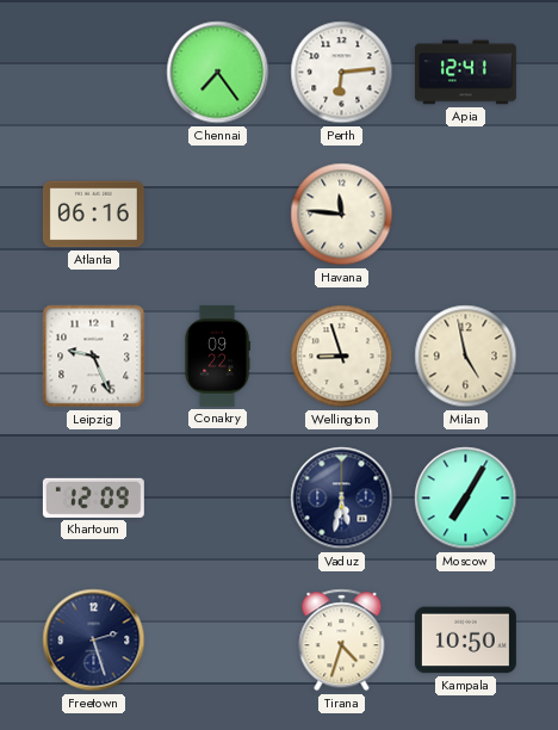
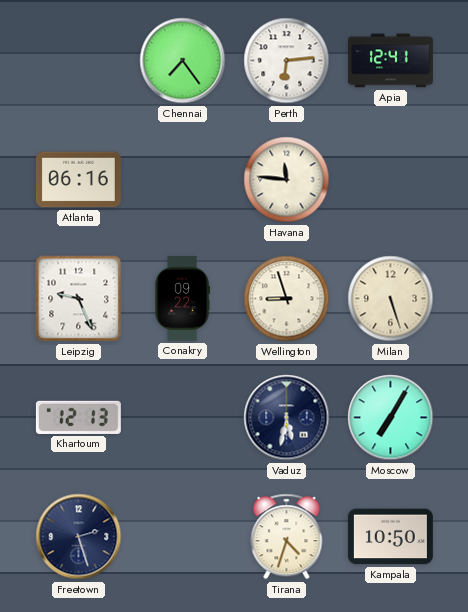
Milan: 4:58 -> 5:27 (391, 299)
Khartoum: 12:09 -> 12:13 (78, 417)
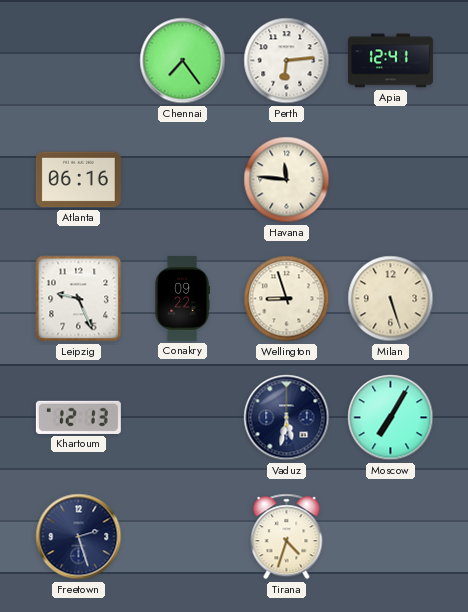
Kampala: 10:50 -> none (390, 537)
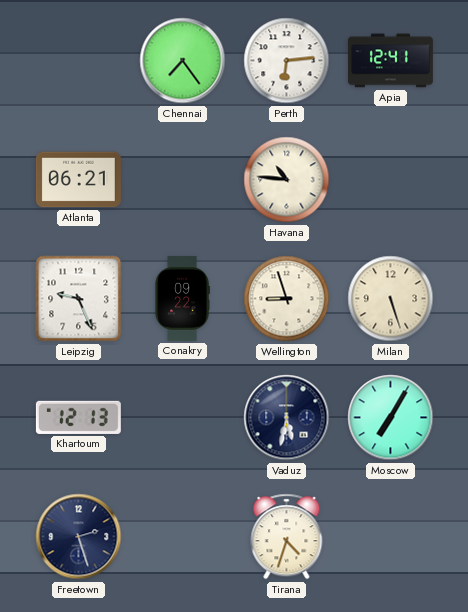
Atlanta: 06:16 -> 06:21 (78, 180)
Havana: 11:46 -> 10:46 (287, 180)
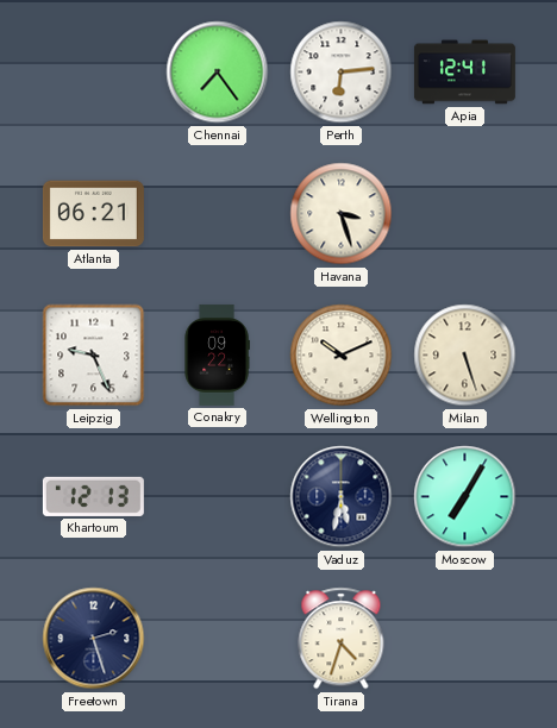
Havana: 10:46 -> 3:27 (342, 214)
Wellington: 8:57 -> 10:11 (342, 356)
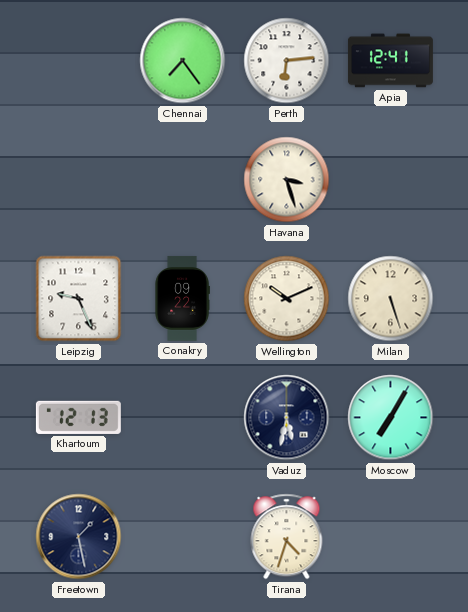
Atlanta: 06:21 -> none (93, 214)
Freetown: 2:27 -> 1:28 (79, 537)
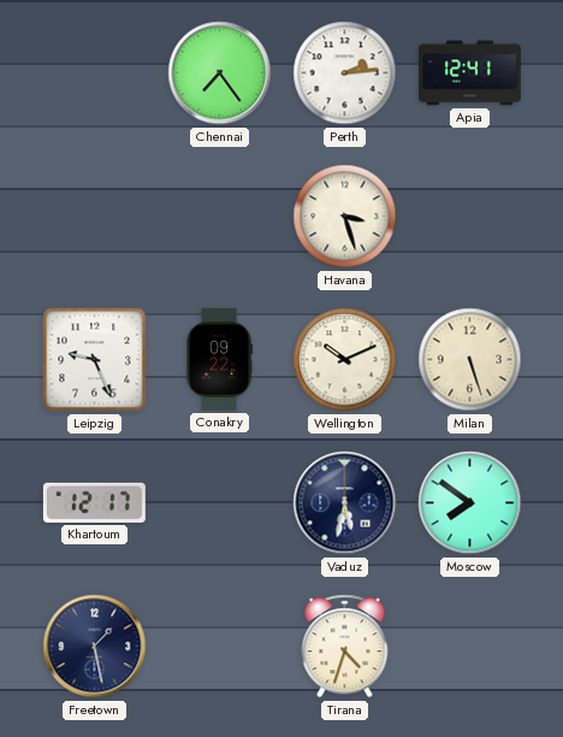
Perth: 6:14 -> 2:14 (345, 73)
Khartoum: 12:13 -> 12:17 (94, 502)
Moscow: 7:05 -> 7:51 (470, 503)
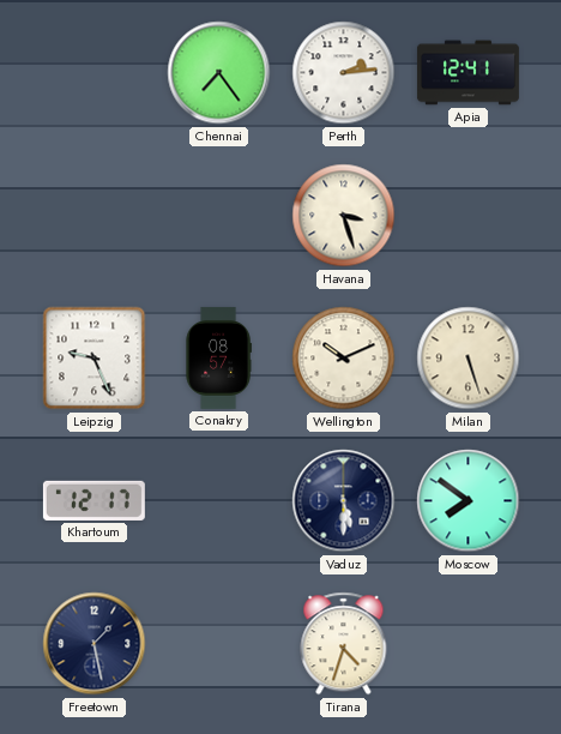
Conakry: 09:22 -> 08:57 (218, 357)
Vaduz: 5:32 -> 5:30 (344, 501)
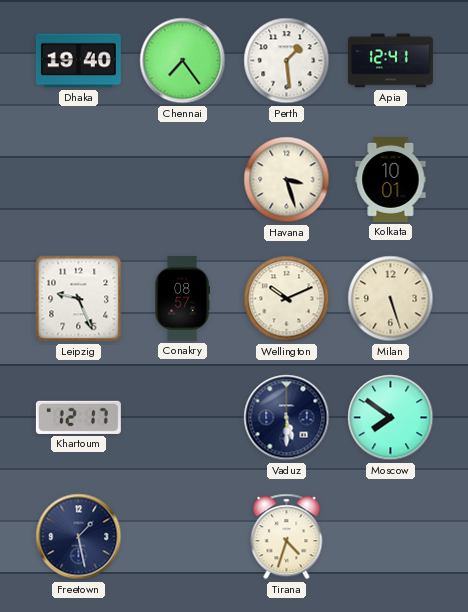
Dhaka: none -> 19:40 (78, 61)
Perth: 2:14 -> 1:29 (287, 61)
Kolkata: none -> 10:01 (391, 179)
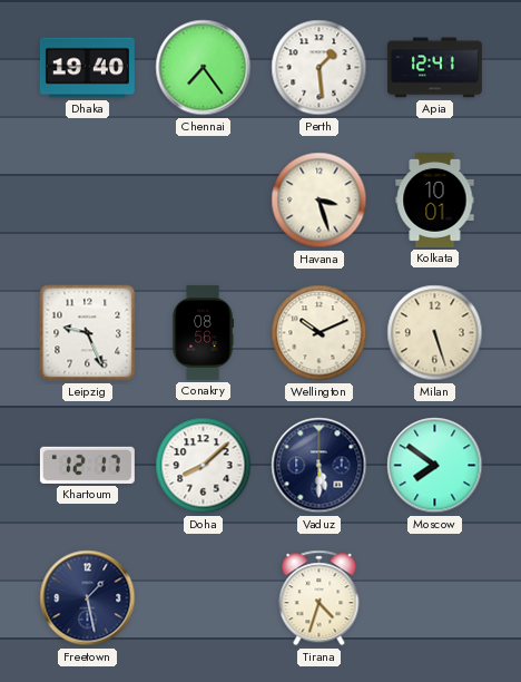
Conakry: 08:57 -> 08:56 (203, 332)
Doha: none -> 8:08 (204, 466)
